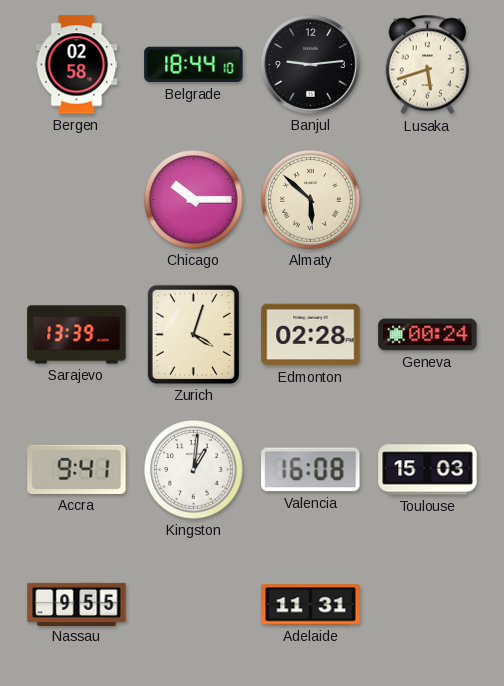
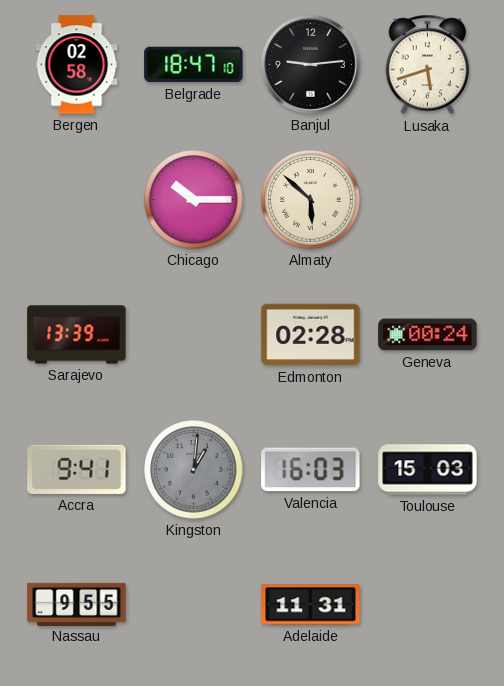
Belgrade: 18:44 -> 18:47 (194, 65)
Zurich: 4:03 -> none (193, 334)
Kingston dial: white -> grey (194, 470)
Valencia: 16:08 -> 16:03 (311, 470)
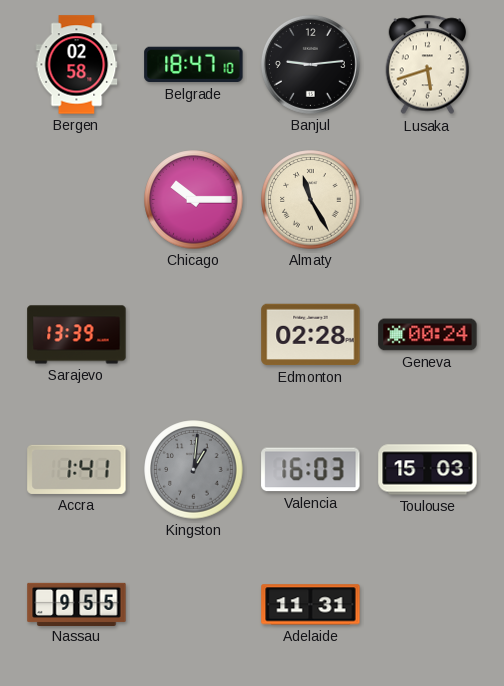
Almaty: 5:52 -> 11:25 (311, 200)
Accra: 9:41 -> 1:41 (77, 469)
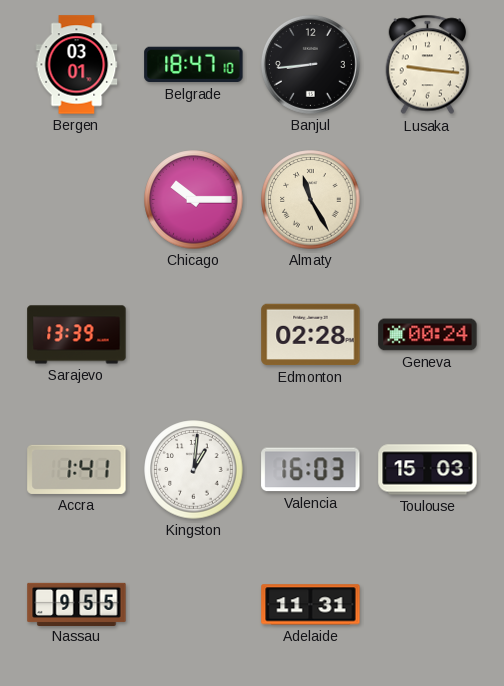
Bergen: 02:58 -> 03:01 (77, 65)
Banjul: 9:14 -> 8:44 (310, 64)
Lusaka: 5:42 -> 9:16 (428, 65)
Kingston dial: grey -> white (194, 470)
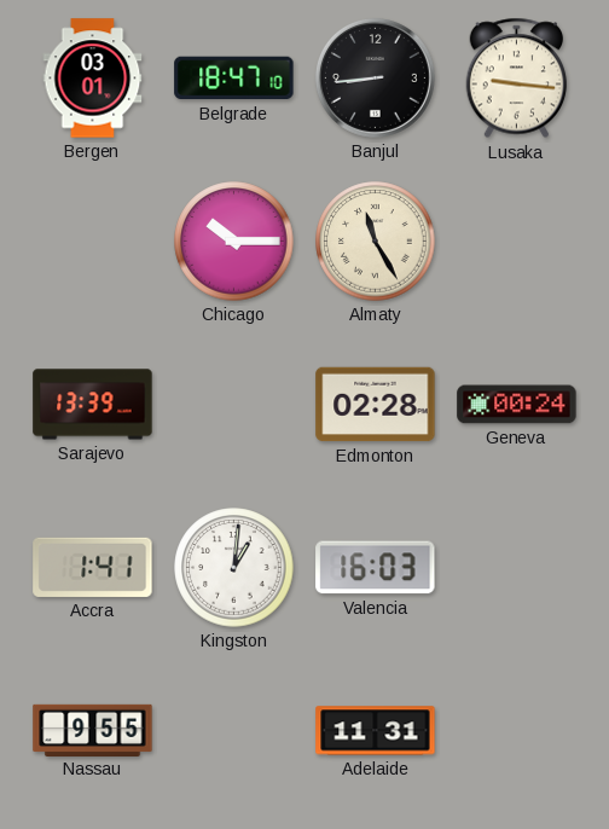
Toulouse: 15:03 -> none (428, 470)
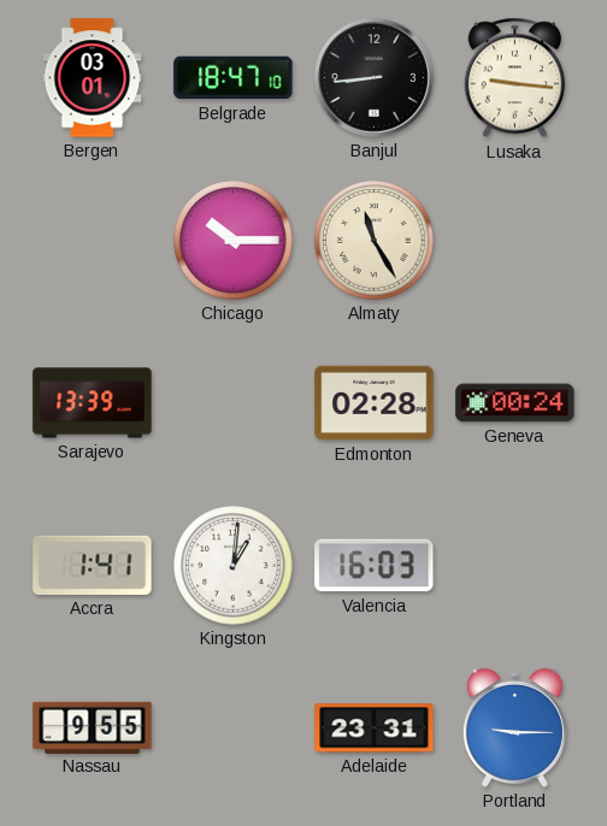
Adelaide: 11:31 -> 23:31 (375, 728)
Portland: none -> 9:15 (514, 728)
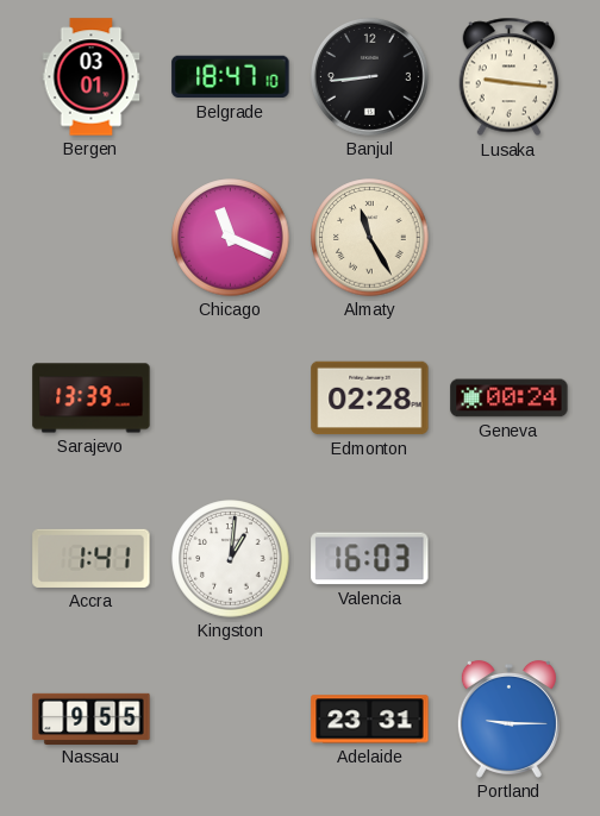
Chicago: 10:15 -> 11:19 (231, 238)
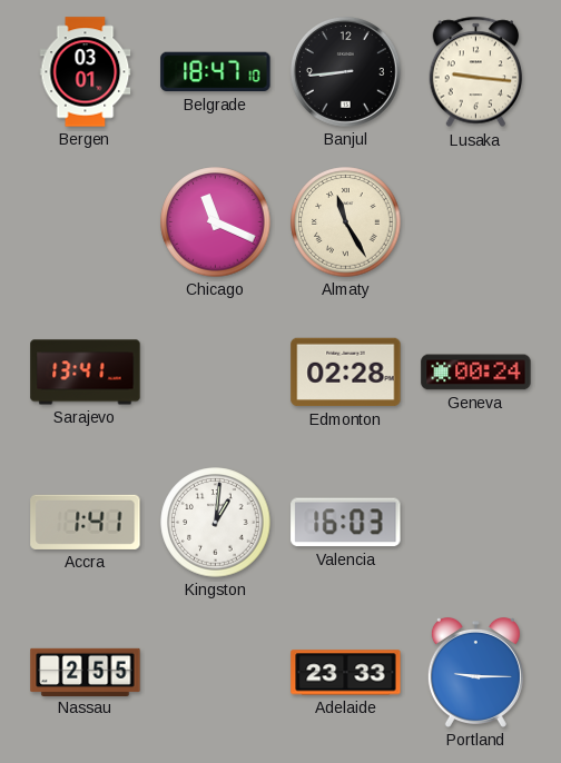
Sarajevo: 13:39 -> 13:41 (86, 373)
Nassau: 9:55 -> 2:55 (86, 672)
Adelaide: 23:31 -> 23:33 (346, 673)
